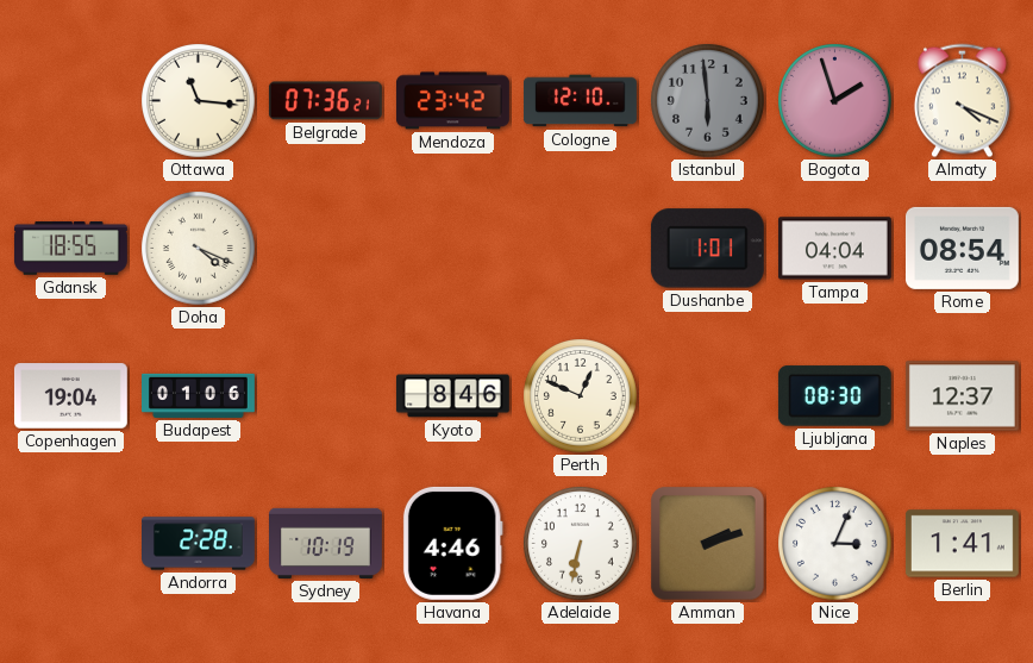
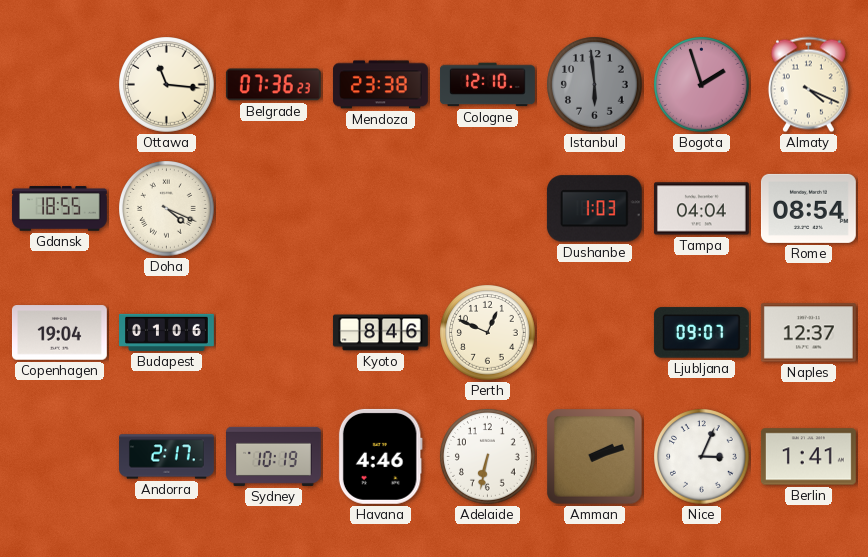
Belgrade: 07:36:21 -> 07:36:23 (273, 85)
Mendoza: 23:42 -> 23:38 (380, 85)
Dushanbe: 1:01 -> 1:03 (594, 209)
Ljubljana: 08:30 -> 09:07 (701, 333)
Andorra: 2:28 -> 2:17 (167, 457)
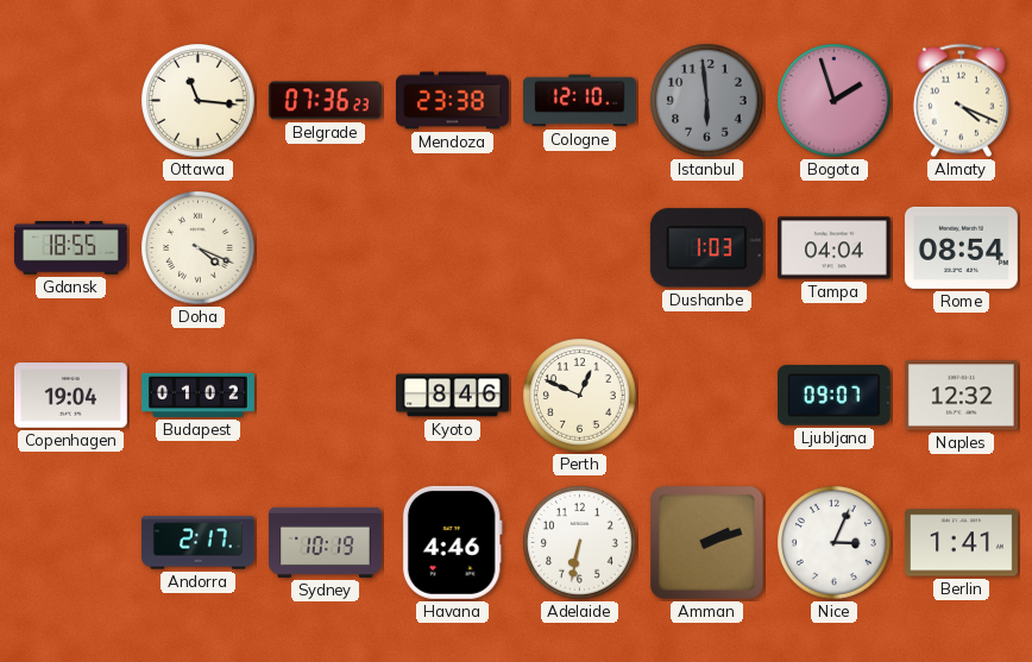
Budapest: 01:06 -> 01:02 (199, 395)
Naples: 12:37 -> 12:32 (961, 396)
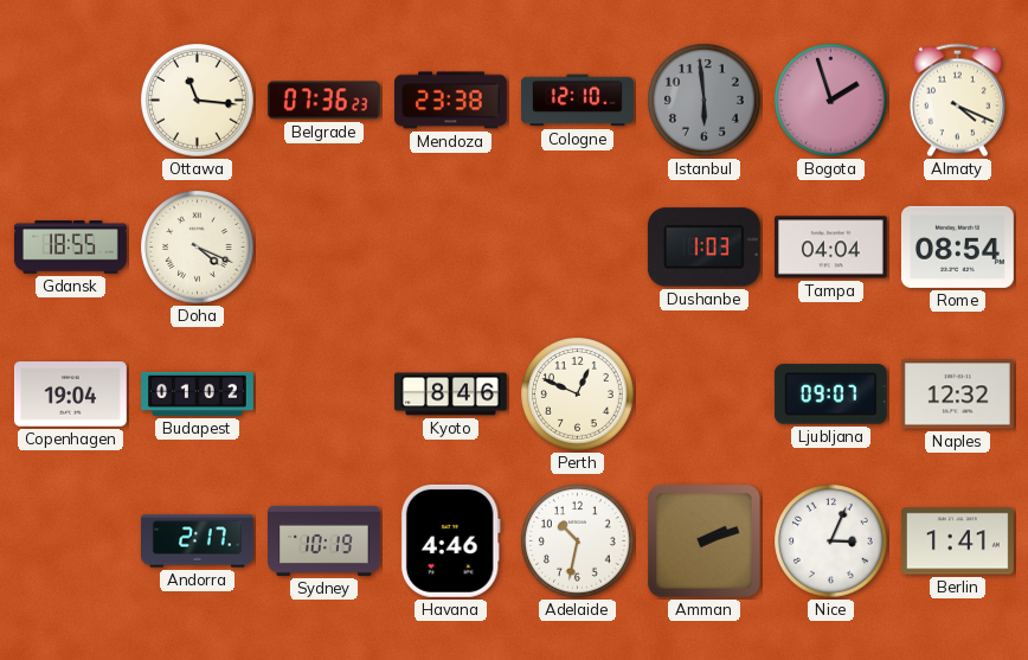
Adelaide: 6:32 -> 10:32 (578, 542)
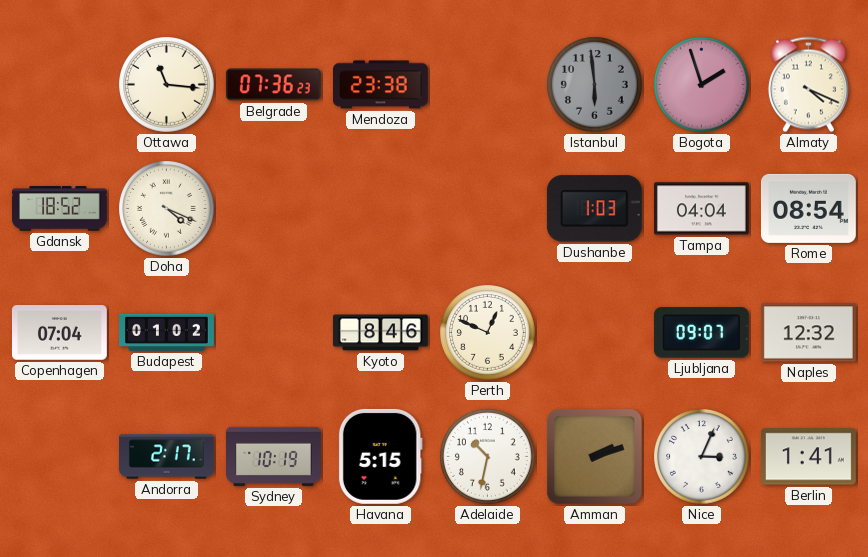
Cologne: 12:10 -> none (578, 101)
Gdansk: 18:55 -> 18:52 (59, 209)
Copenhagen: 19:04 -> 07:04 (59, 333)
Havana: 4:46 -> 5:15 (380, 456)
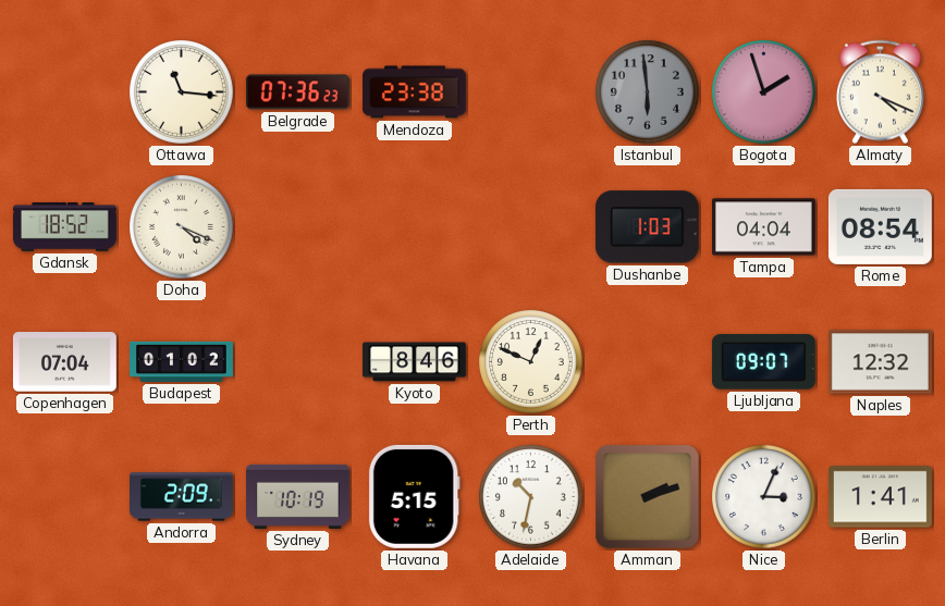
Andorra: 2:17 -> 2:09 (182, 497)
